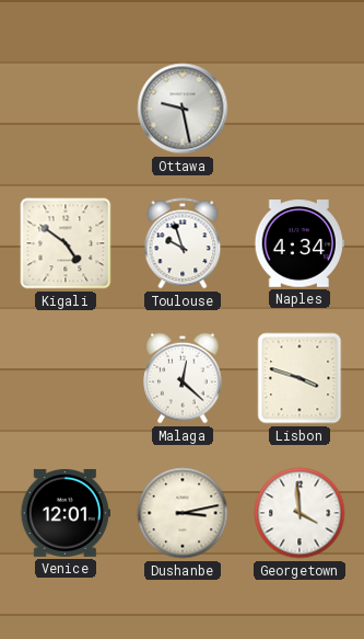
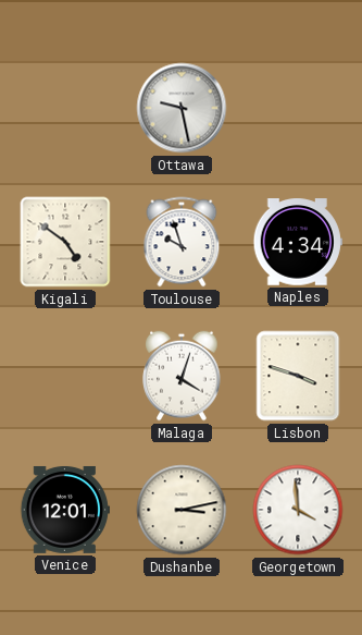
Malaga: 12:22 -> 4:03 (182, 376)
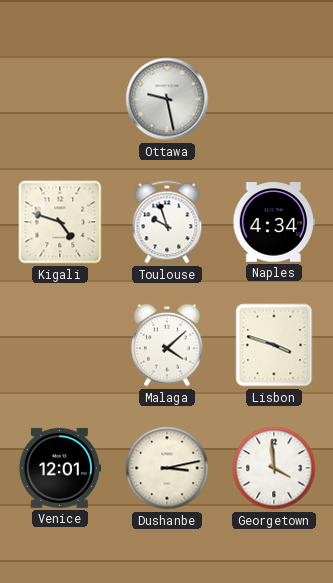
Kigali: 4:51 -> 4:48 (60, 222)
Malaga: 4:03 -> 4:08 (167, 345)
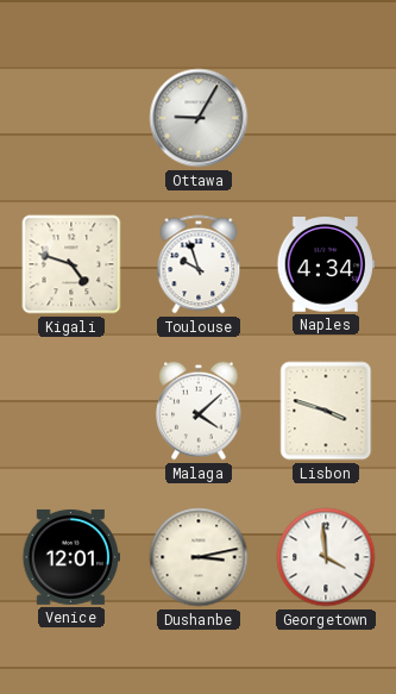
Ottawa: 9:28 -> 9:05 (199, 118)
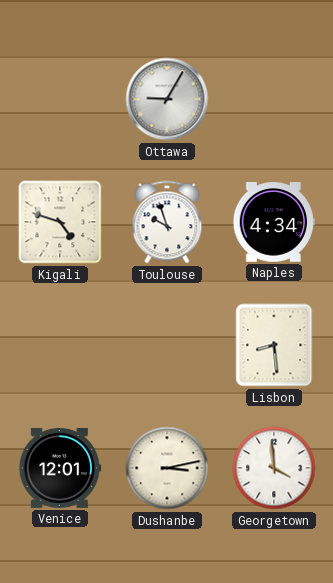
Malaga: 4:08 -> none (199, 411)
Lisbon: 3:48 -> 8:29 (274, 345)
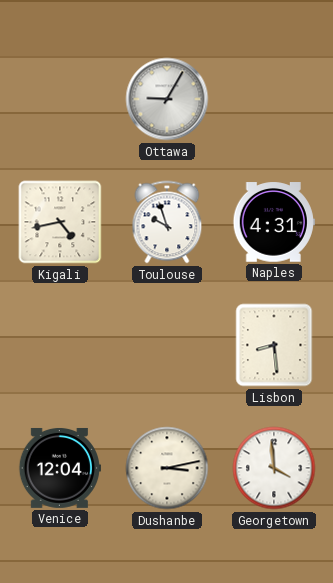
Kigali: 4:48 -> 4:43 (60, 222)
Naples: 4:34 -> 4:31 (274, 222)
Venice: 12:01 -> 12:04 (60, 468)
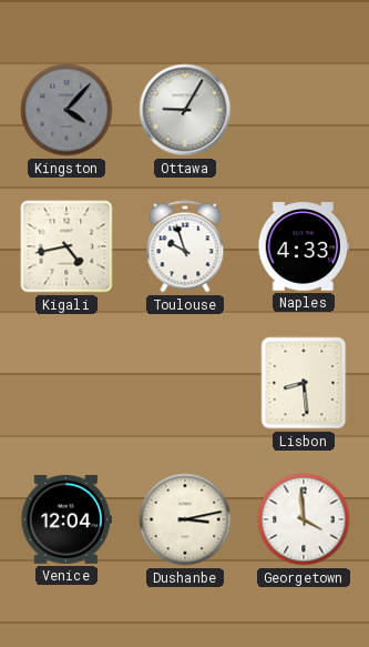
Kingston: none -> 4:07 (66, 110)
Naples: 4:31 -> 4:33 (304, 246)
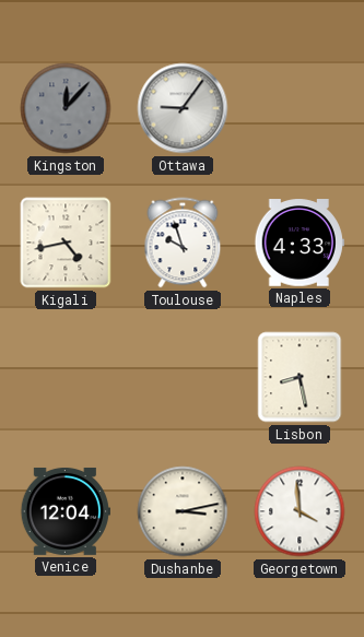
Kingston: 4:07 -> 12:07 (66, 108)
Ottawa: 9:05 -> 9:06 (183, 108)
Lisbon: 8:29 -> 8:28 (300, 377)
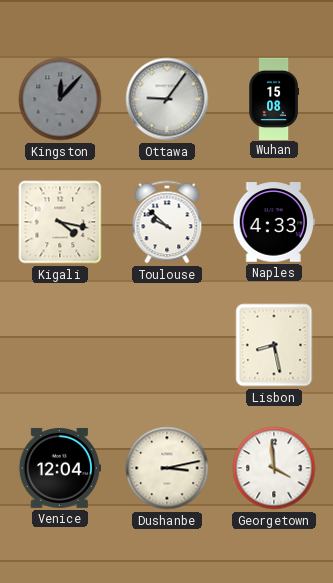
Wuhan: none -> 15:08 (273, 98)
Kigali: 4:43 -> 4:17 (60, 222)
Toulouse: 9:57 -> 9:52 (167, 222)
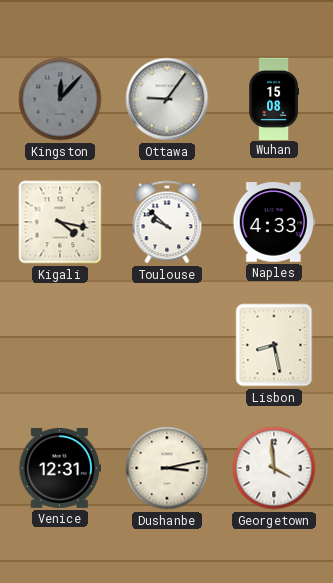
Venice: 12:04 -> 12:31 (60, 468)
